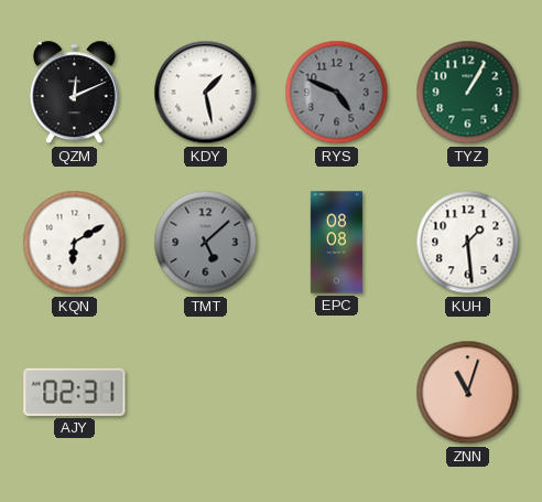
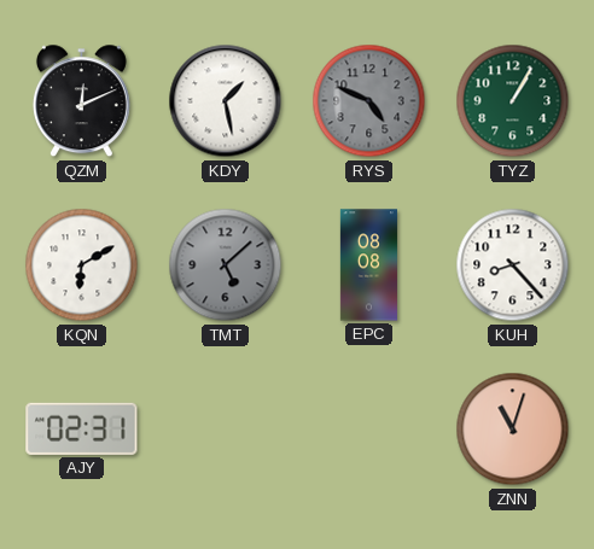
KUH: 1:29 -> 8:23 (513, 265)
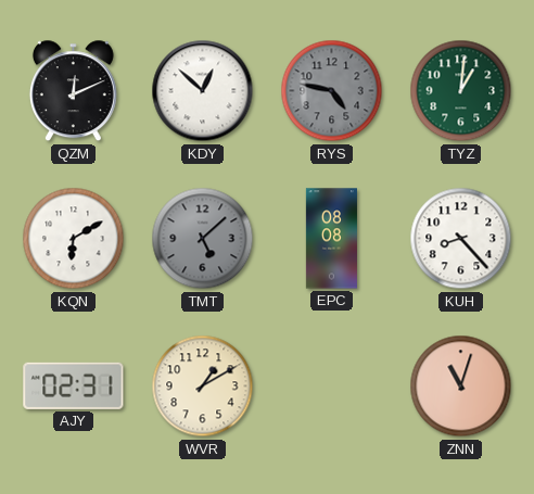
KDY: 1:28 -> 12:52 (203, 91)
RYS: 4:49 -> 4:47 (332, 91)
TYZ: 1:05 -> 1:01 (461, 91)
WVR: none -> 1:10 (203, 387)
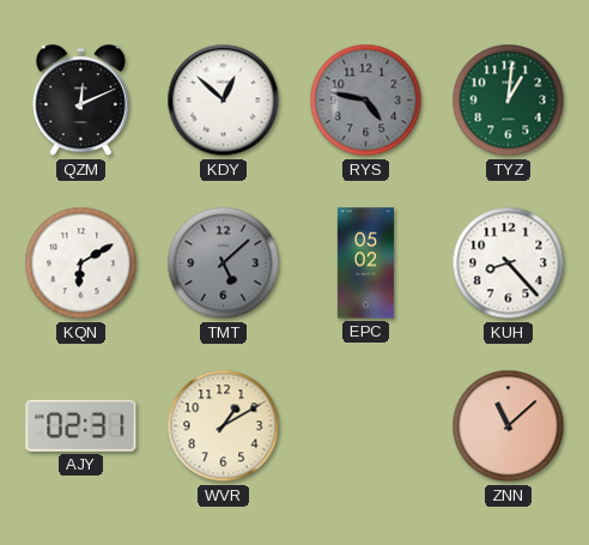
EPC: 08:08 -> 05:02 (365, 264)
ZNN: 11:03 -> 11:08 (509, 426)
